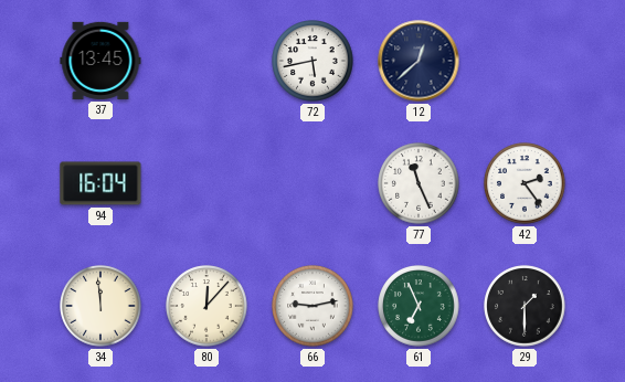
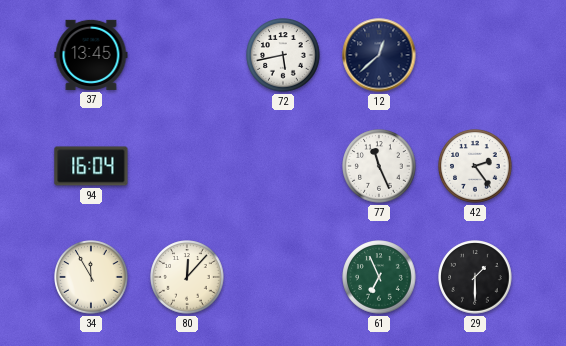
34: 11:59 -> 11:55 (91, 277)
66: 9:13 -> none (312, 306)
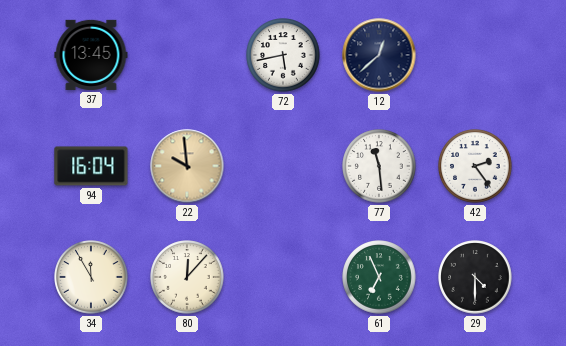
22: none -> 9:59 (187, 166)
77: 11:26 -> 11:29 (379, 166)
29: 1:30 -> 4:30 (475, 277)
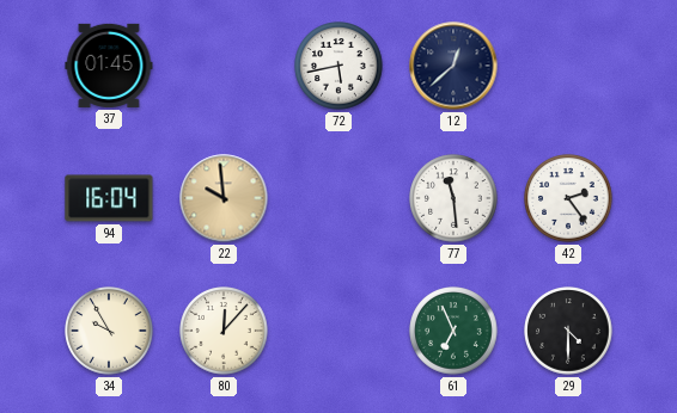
37: 13:45 -> 01:45 (109, 66)
34: 11:55 -> 9:55 (109, 331)
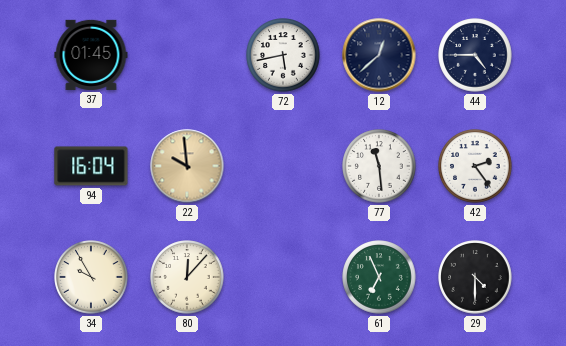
44: none -> 4:45 (475, 55)
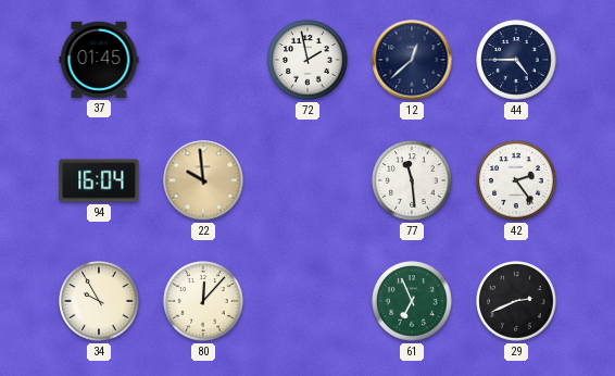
72: 5:43 -> 1:58 (307, 60)
29: 4:30 -> 2:41 (516, 301)
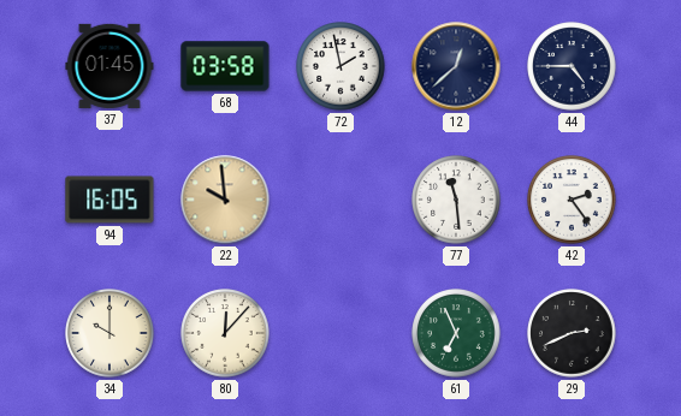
68: none -> 03:58 (225, 66)
94: 16:04 -> 16:05 (109, 200)
34: 9:55 -> 10:00 (109, 333)
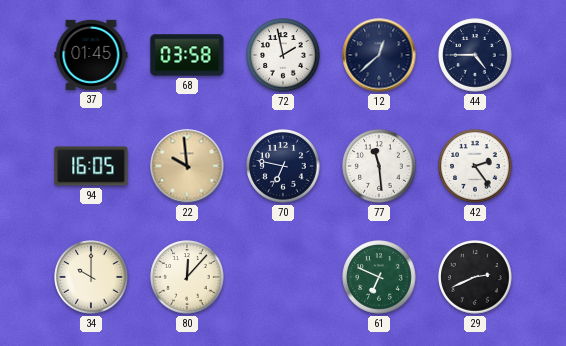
70: none -> 6:47 (283, 166)
61: 6:56 -> 6:49 (379, 277)
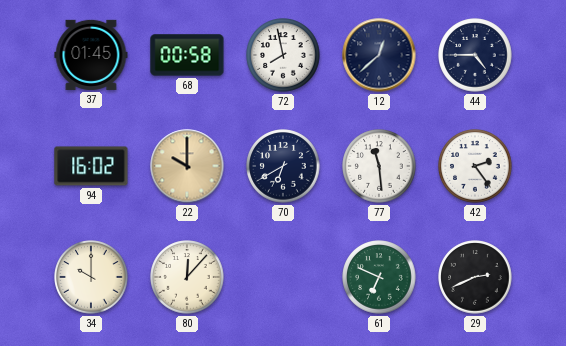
68: 03:58 -> 00:58 (187, 55)
72: 1:58 -> 7:58 (283, 55)
94: 16:05 -> 16:02 (91, 166)
22: 9:59 -> 10:00 (187, 166)
70: 6:47 -> 6:40 (283, 166)
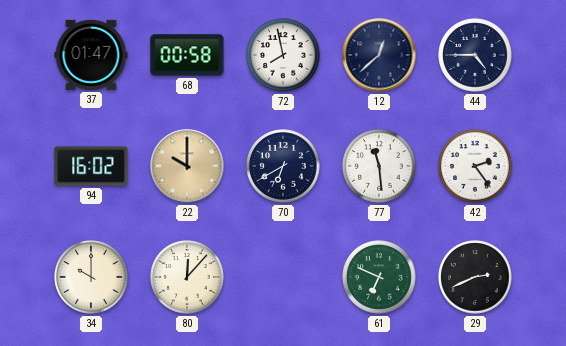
37: 01:45 -> 01:47 (91, 55)
